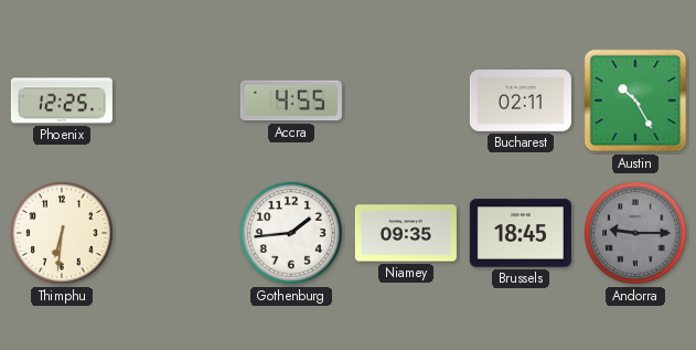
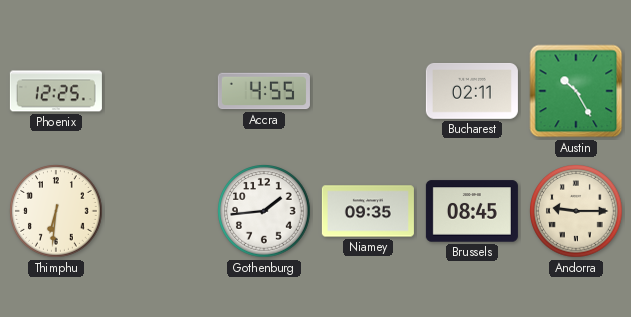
Brussels: 18:45 -> 08:45 (472, 211)
Andorra dial: grey -> cream (576, 211)
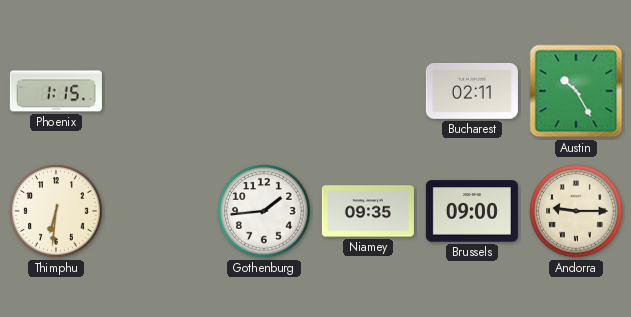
Phoenix: 12:25 -> 1:15 (56, 91)
Accra: 4:55 -> none (264, 91)
Brussels: 08:45 -> 09:00 (472, 211)
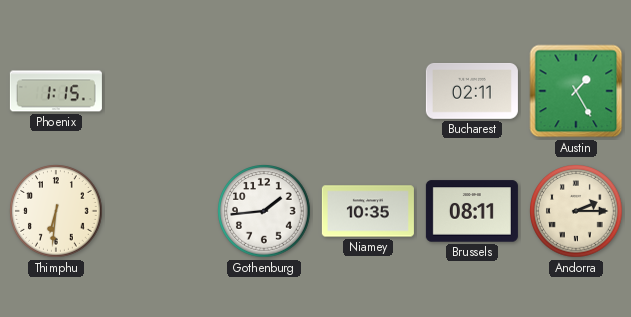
Austin: 10:25 -> 1:25 (576, 91)
Niamey: 09:35 -> 10:35 (368, 211)
Brussels: 09:00 -> 08:11 (472, 211)
Andorra: 9:15 -> 2:15 (576, 211)
